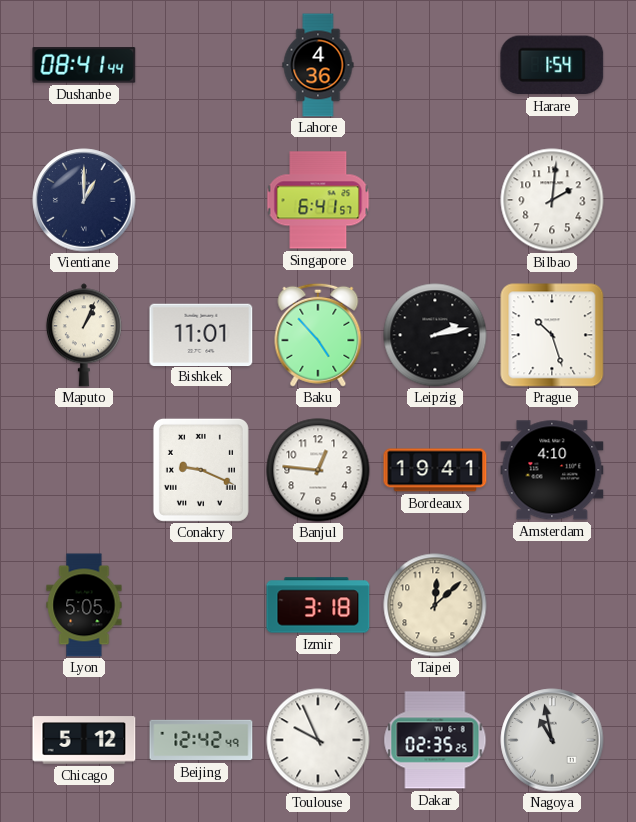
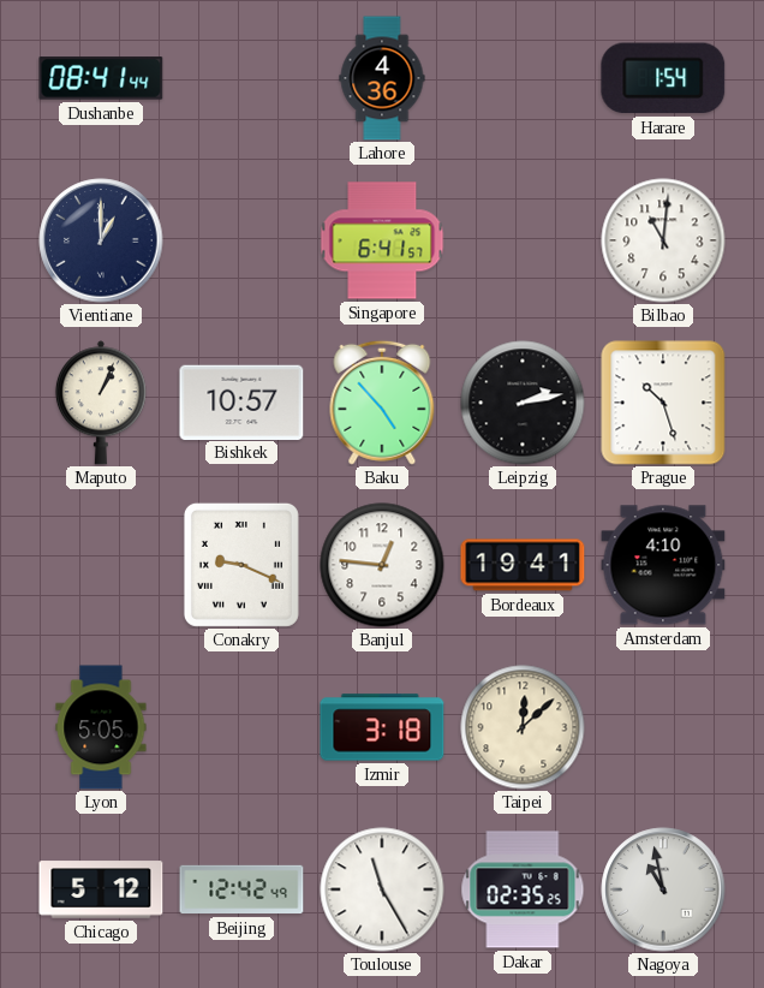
Bilbao: 2:01 -> 11:01 (663, 240)
Bishkek: 11:01 -> 10:57 (241, 401)
Toulouse: 9:56 -> 11:25 (382, 889)
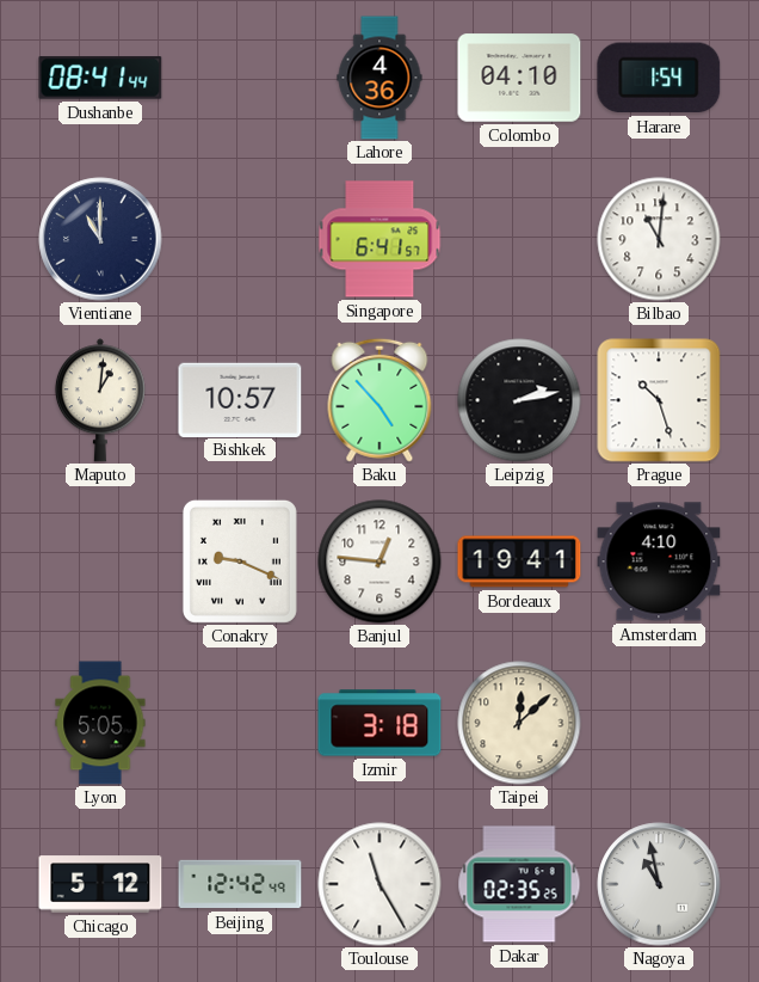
Colombo: none -> 04:10 (519, 78)
Vientiane: 1:00 -> 11:00 (100, 239)
Maputo: 1:04 -> 1:01 (100, 400)
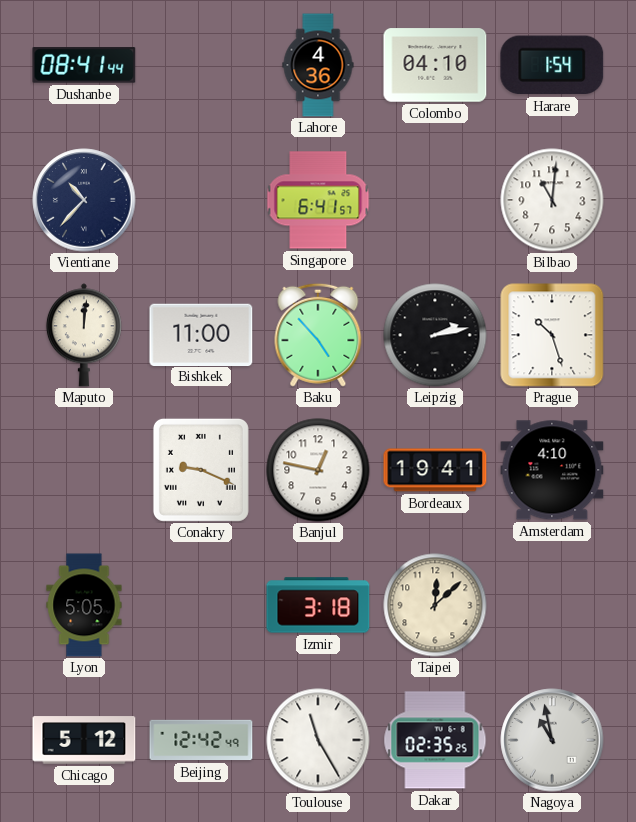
Vientiane: 11:00 -> 10:37 (84, 200)
Maputo: 1:01 -> 12:01 (84, 335)
Bishkek: 10:57 -> 11:00 (201, 334)
Banjul: 12:46 -> 12:47 (318, 470)
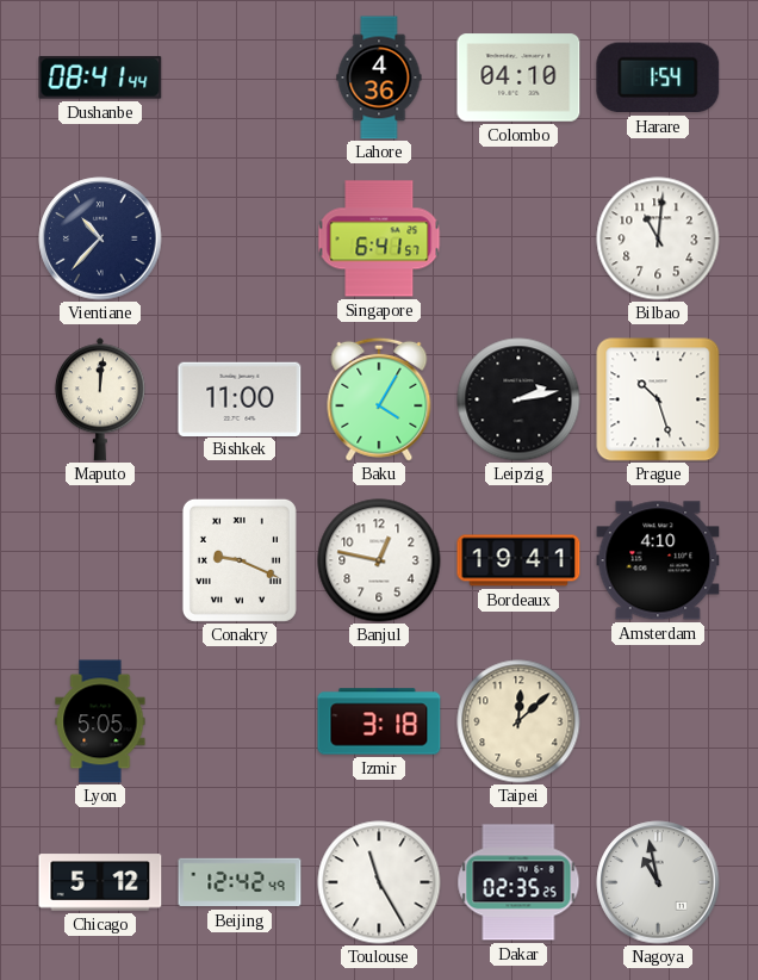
Baku: 4:53 -> 4:05 (379, 399)
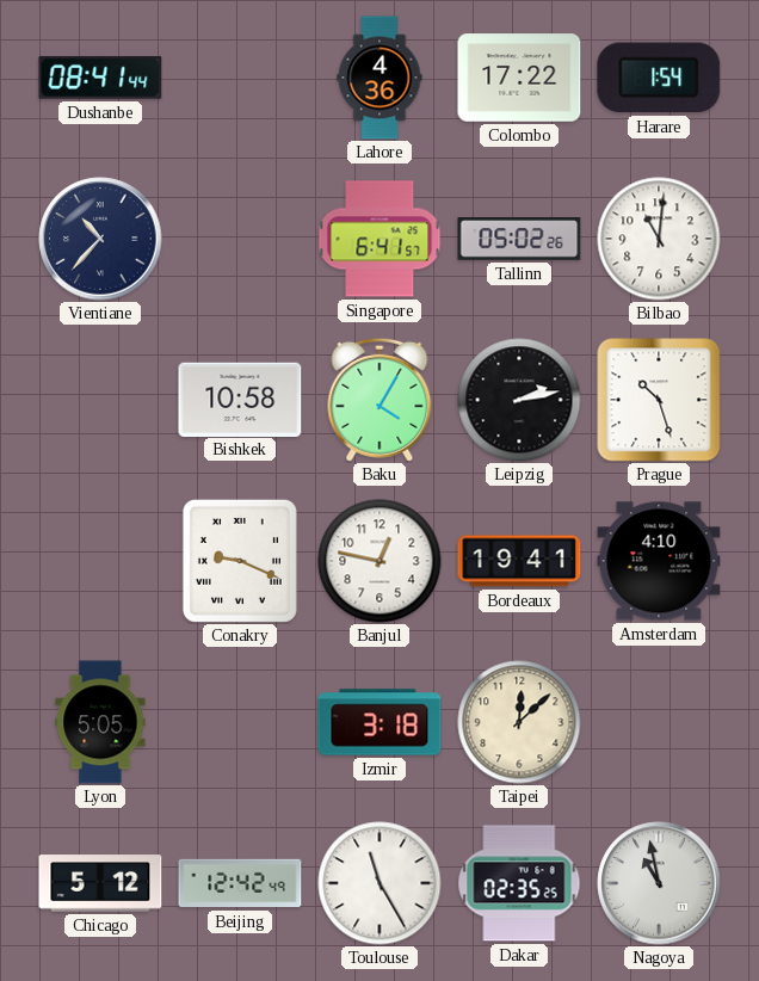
Colombo: 04:10 -> 17:22 (519, 78)
Tallinn: none -> 05:02 (519, 240)
Maputo: 12:01 -> none (100, 399)
Bishkek: 11:00 -> 10:58 (240, 399)
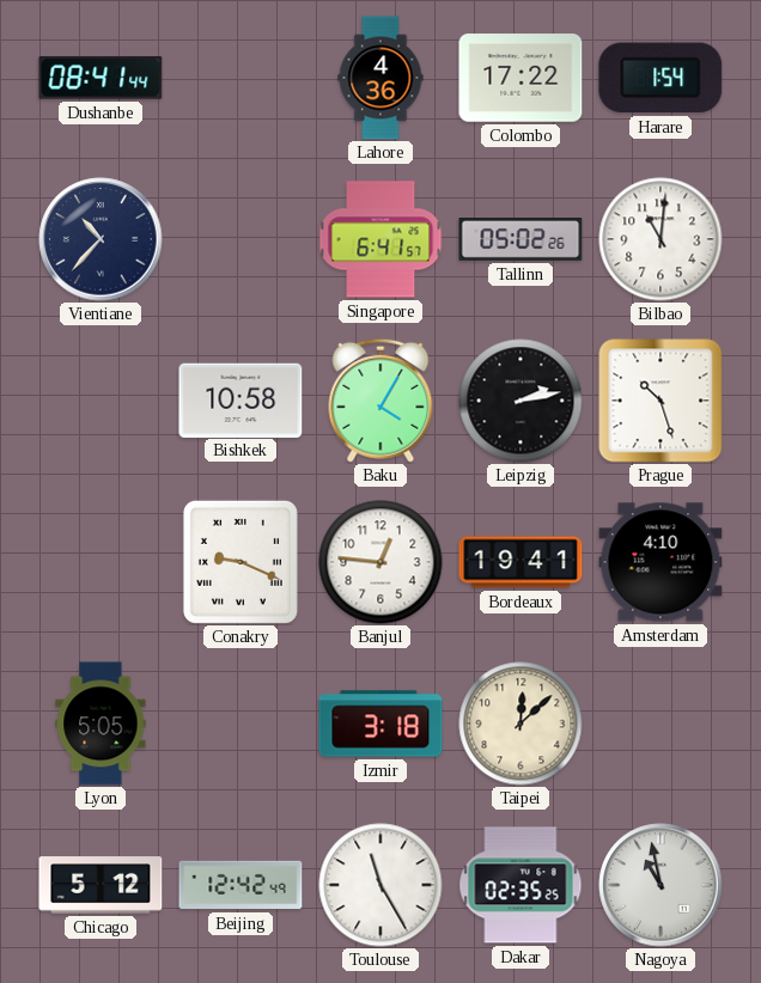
Banjul: 12:47 -> 12:46 (380, 562)
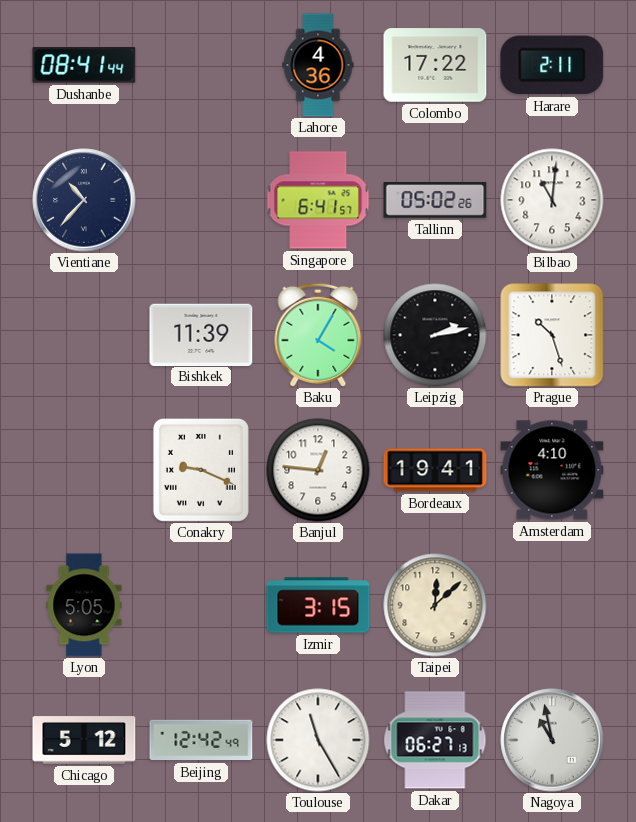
Harare: 1:54 -> 2:11 (552, 65)
Bishkek: 10:58 -> 11:39 (201, 334)
Izmir: 3:18 -> 3:15 (318, 605)
Dakar: 02:35 -> 06:27 (435, 740)
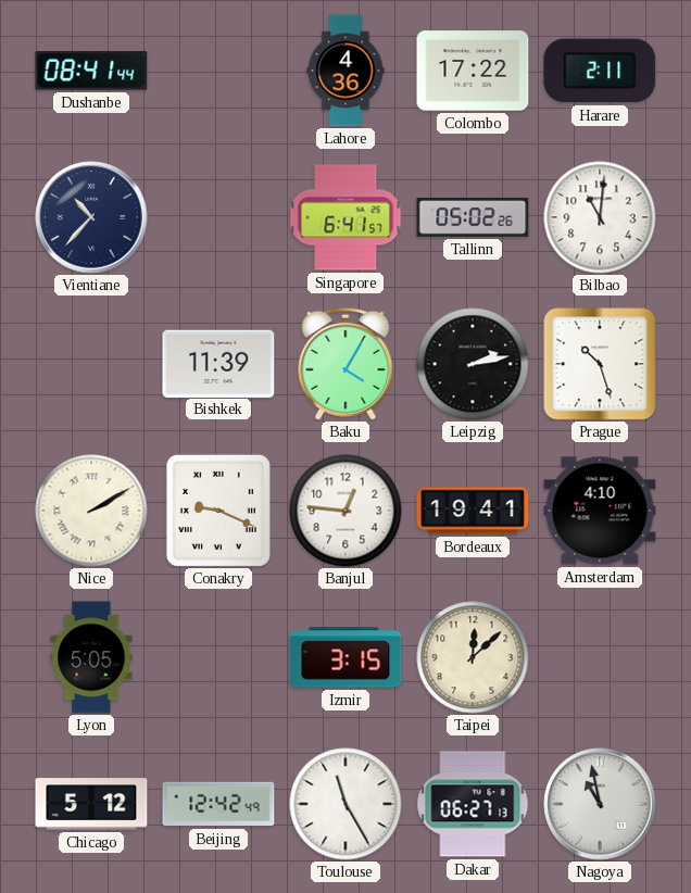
Nice: none -> 2:10 (91, 511)
